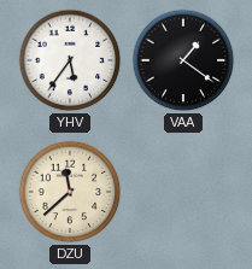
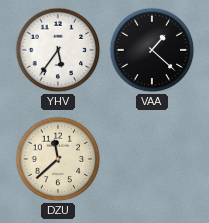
VAA: 1:21 -> 1:22 (152, 50)
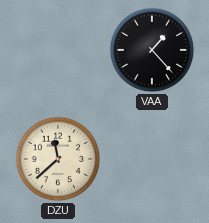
YHV: 5:36 -> none (58, 50)
VAA: 1:22 -> 1:23 (152, 50)
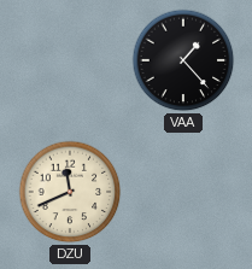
DZU: 11:38 -> 11:41 (70, 192)
